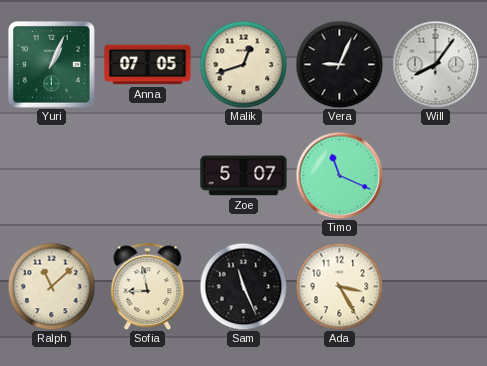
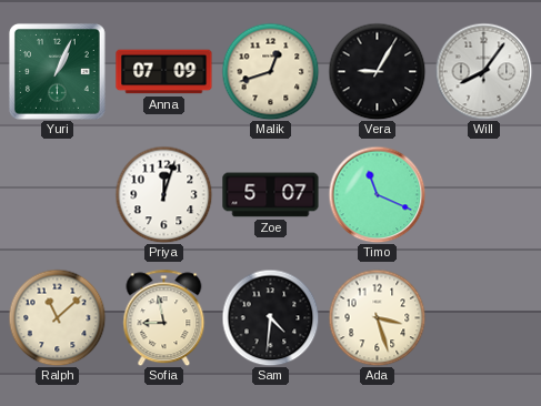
Anna: 07:05 -> 07:09 (164, 72)
Vera: 9:04 -> 9:05 (377, 71)
Priya: none -> 12:03 (163, 194)
Sam: 11:26 -> 4:31 (270, 317)
Ada: 3:25 -> 3:27 (377, 317)
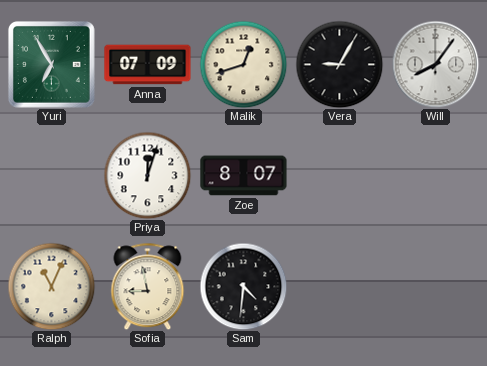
Yuri: 1:04 -> 6:55 (51, 64)
Zoe: 5:07 -> 8:07 (244, 176)
Timo: 11:19 -> none (377, 194)
Ralph: 11:08 -> 11:04 (51, 286)
Ada: 3:27 -> none (377, 317)
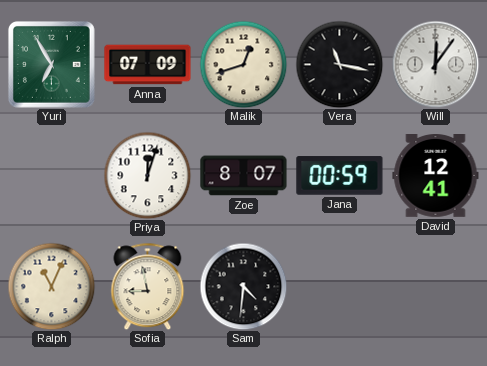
Vera: 9:05 -> 11:17 (339, 64)
Will: 8:06 -> 12:06 (435, 64)
Jana: none -> 00:59 (340, 176)
David: none -> 12:41 (436, 176)
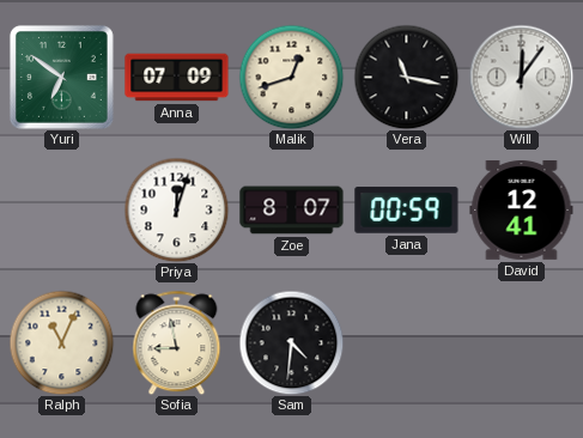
Yuri: 6:55 -> 6:51 (61, 77)
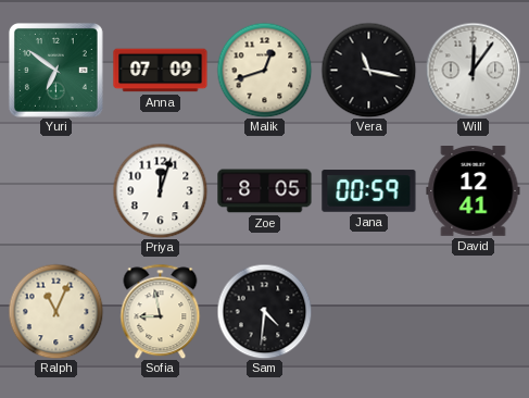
Zoe: 8:07 -> 8:05 (265, 191)
